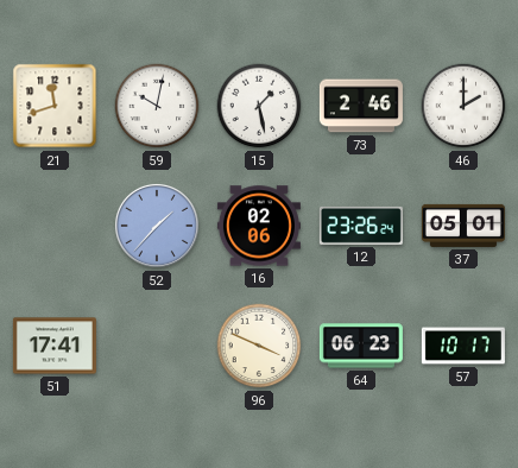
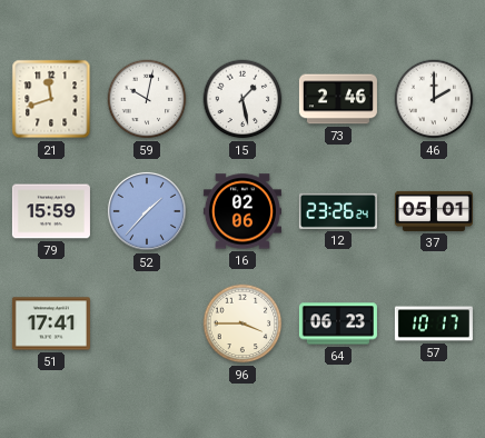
79: none -> 15:59 (51, 211)
96: 3:49 -> 3:45 (242, 323)
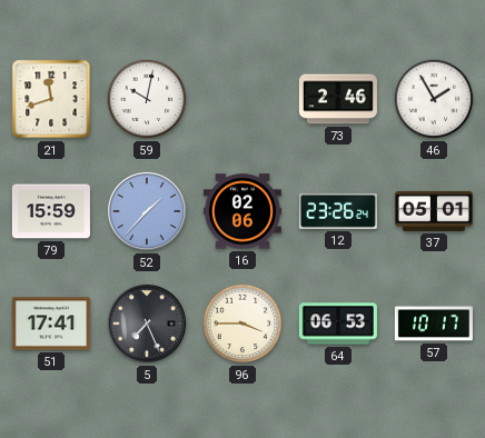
15: 1:28 -> none (242, 99)
46: 2:00 -> 1:55 (434, 99)
5: none -> 7:26 (147, 323)
64: 06:23 -> 06:53 (338, 323)
